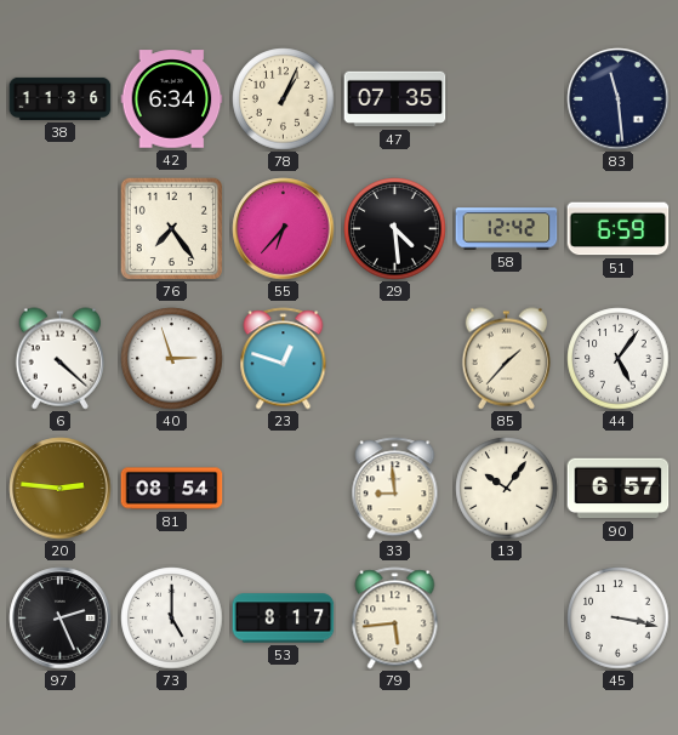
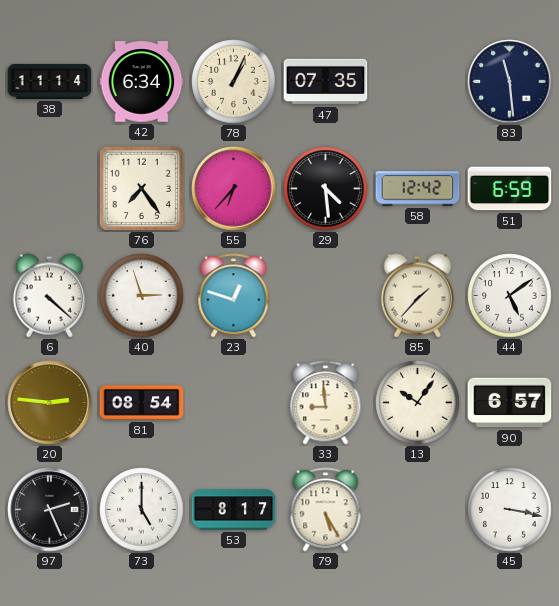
38: 11:36 -> 11:14 (50, 81)
44: 5:06 -> 5:09 (510, 296)
79: 5:44 -> 5:25 (326, 510)
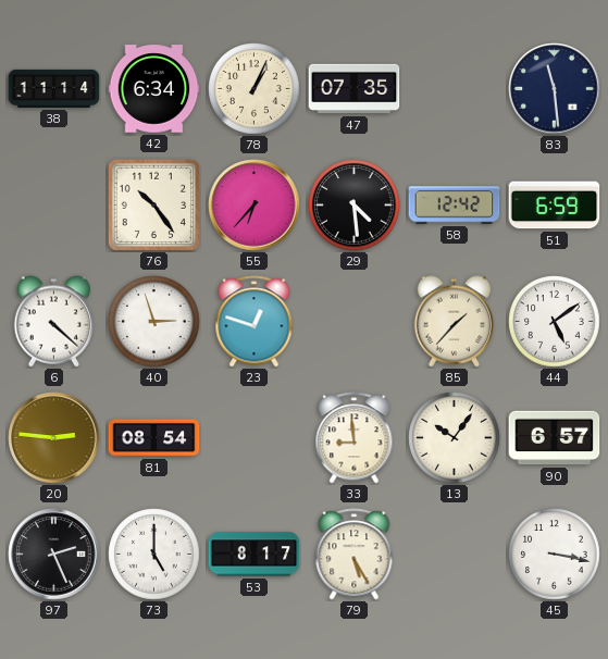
76: 7:24 -> 10:24 (153, 204)
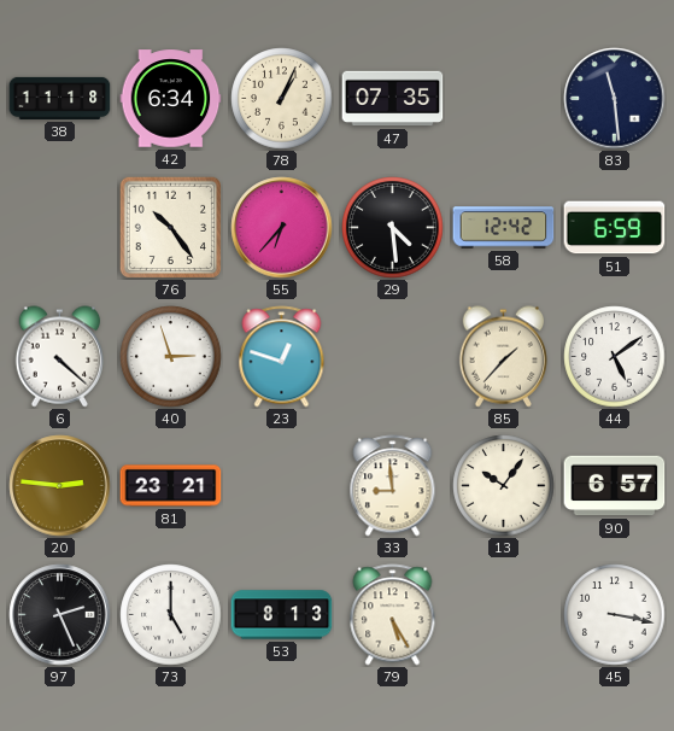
38: 11:14 -> 11:18 (60, 98)
81: 08:54 -> 23:21 (171, 486)
53: 8:17 -> 8:13 (282, 615)
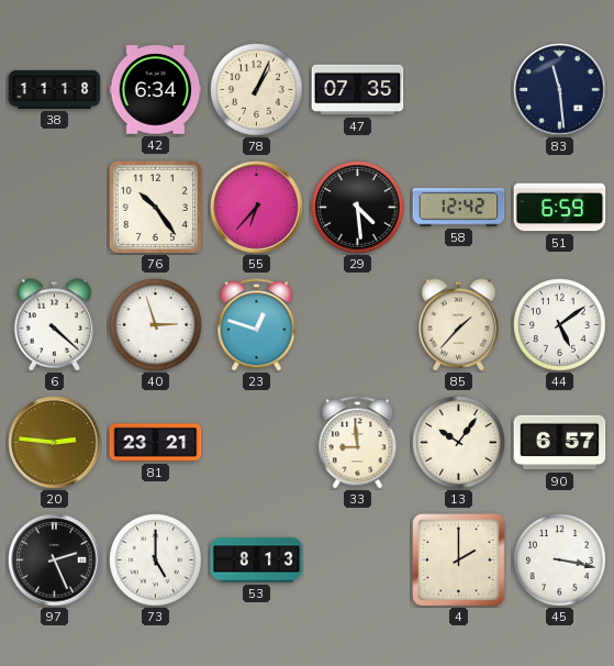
79: 5:25 -> none (393, 615)
4: none -> 2:00 (459, 560)
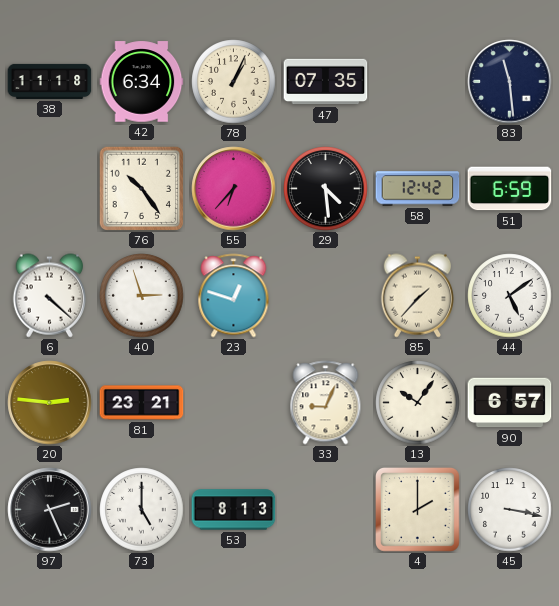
33: 8:59 -> 9:04 (326, 403)
